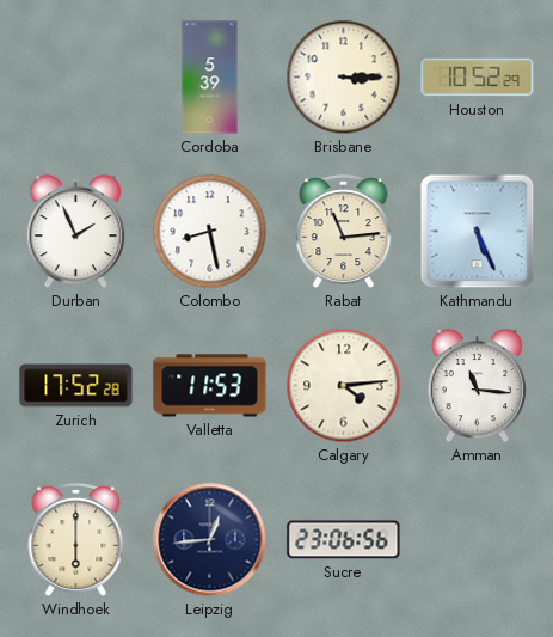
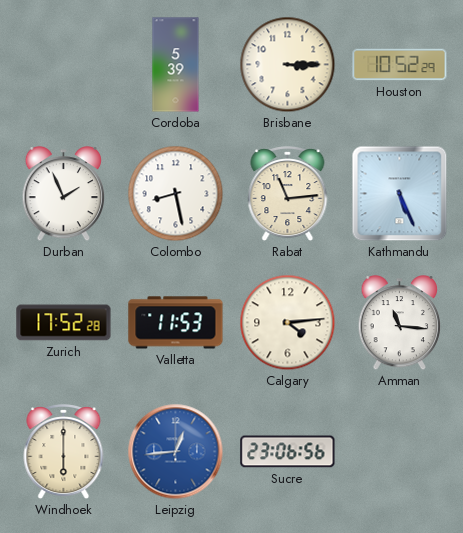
Leipzig dial: navy -> blue (176, 452)
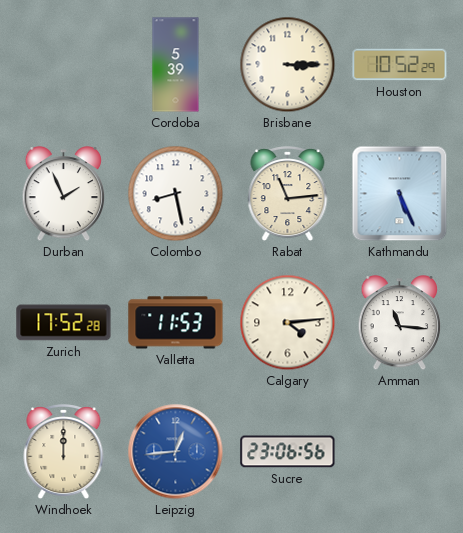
Windhoek: 6:00 -> 12:00 (64, 452)
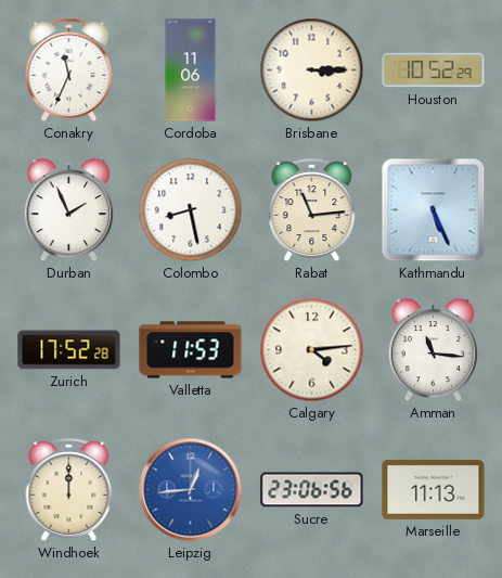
Conakry: none -> 11:34 (69, 70)
Cordoba: 5:39 -> 11:06 (191, 70)
Marseille: none -> 11:13 (434, 489)
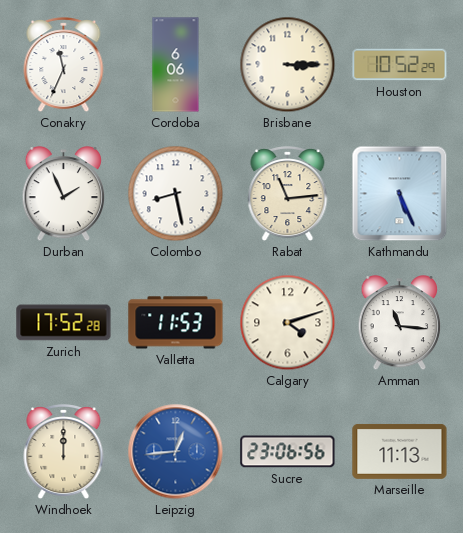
Cordoba: 11:06 -> 6:06 (176, 65)
Calgary: 4:14 -> 4:12 (288, 323)
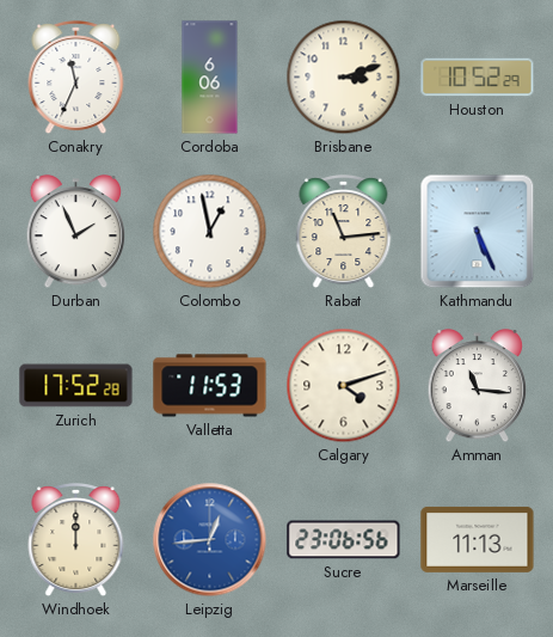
Brisbane: 3:15 -> 3:12 (344, 78)
Colombo: 8:28 -> 12:58 (210, 232)
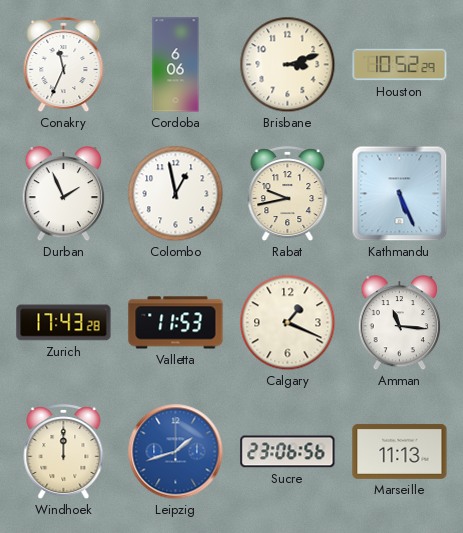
Rabat: 11:14 -> 9:43 (288, 194)
Zurich: 17:52 -> 17:43 (64, 323)
Calgary: 4:12 -> 1:19 (288, 323)
Leipzig: 12:44 -> 1:42 (176, 452)
